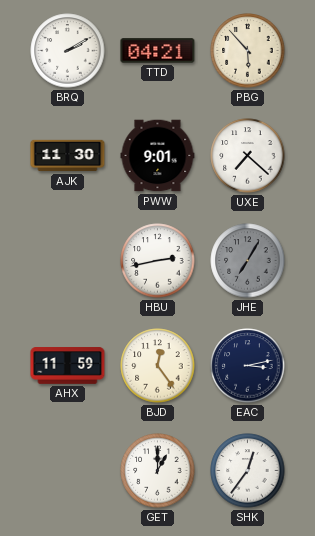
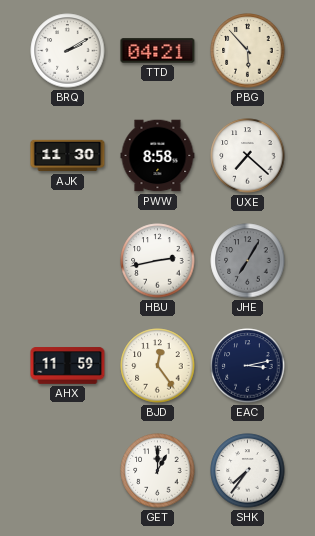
PWW: 9:01 -> 8:58 (158, 156)
SHK: 12:36 -> 7:36 (248, 471)
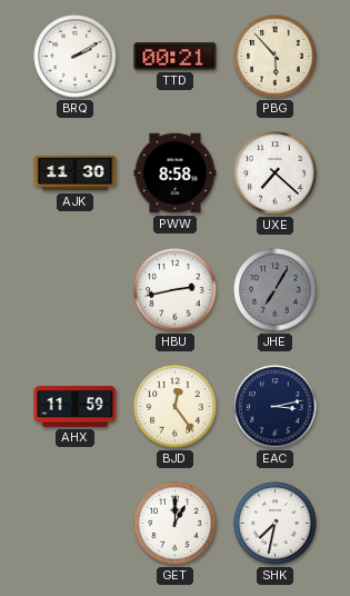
TTD: 04:21 -> 00:21 (176, 57)
SHK: 7:36 -> 7:32 (276, 524)
